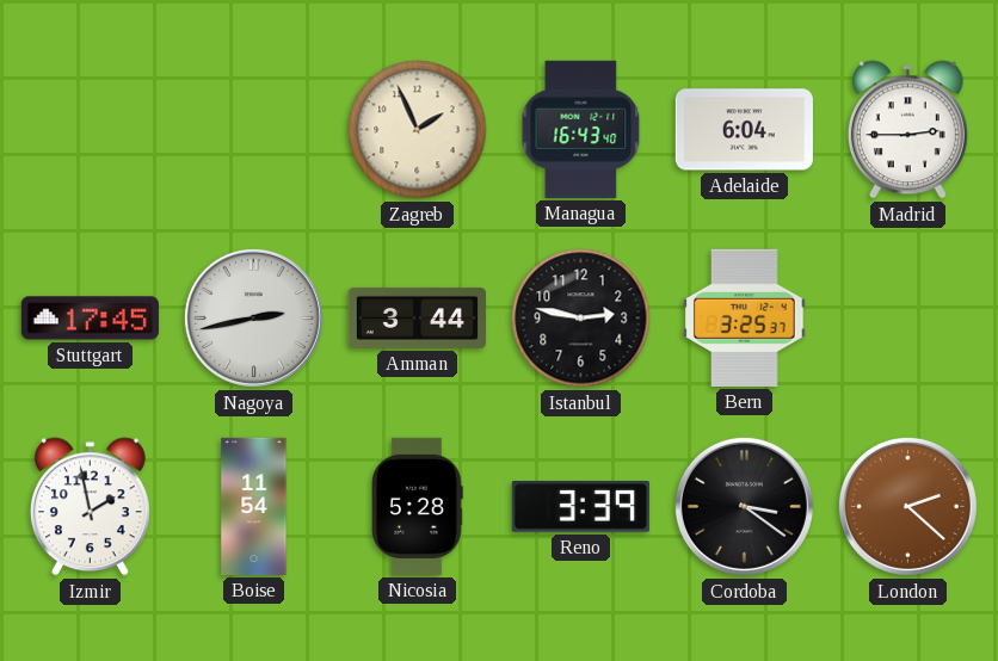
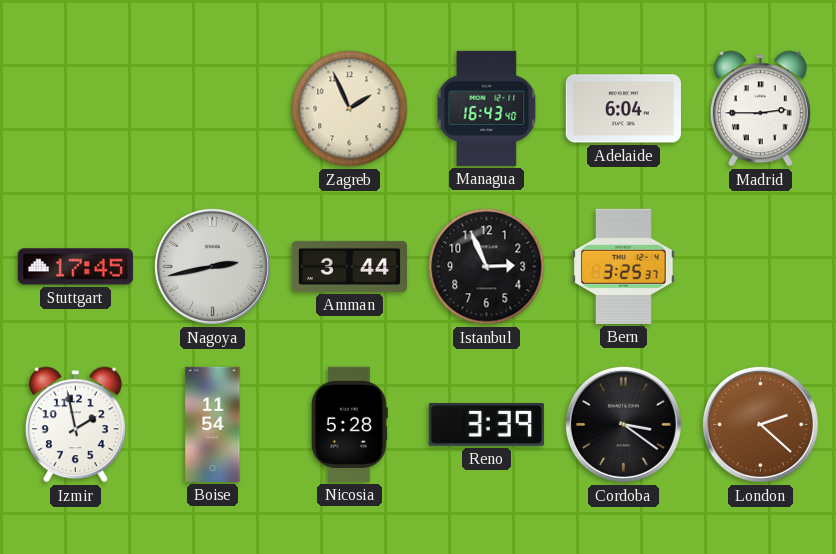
Istanbul: 2:47 -> 2:56 (487, 267)
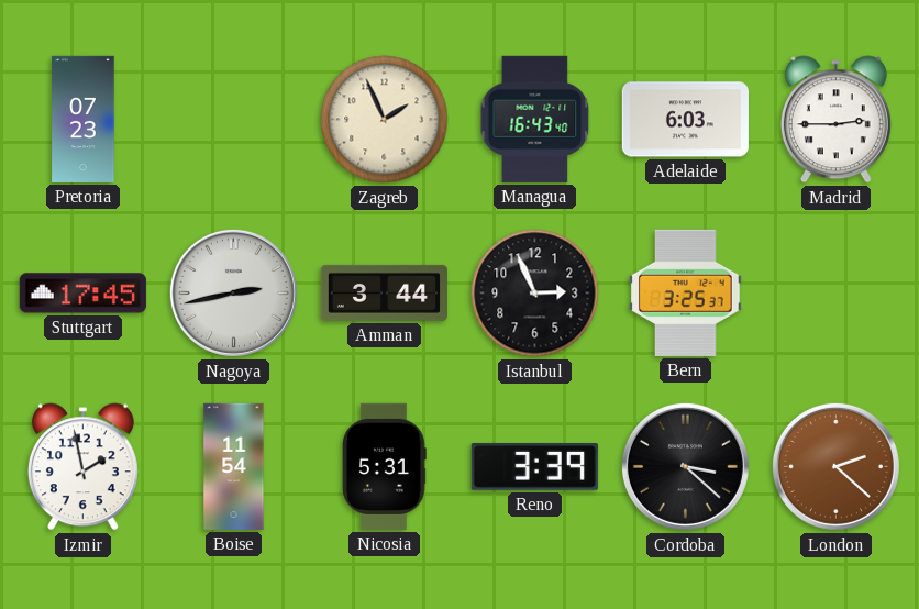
Pretoria: none -> 07:23 (84, 119)
Adelaide: 6:04 -> 6:03 (685, 120)
Nicosia: 5:28 -> 5:31 (385, 466)
Cordoba: 3:21 -> 3:22 (685, 466)
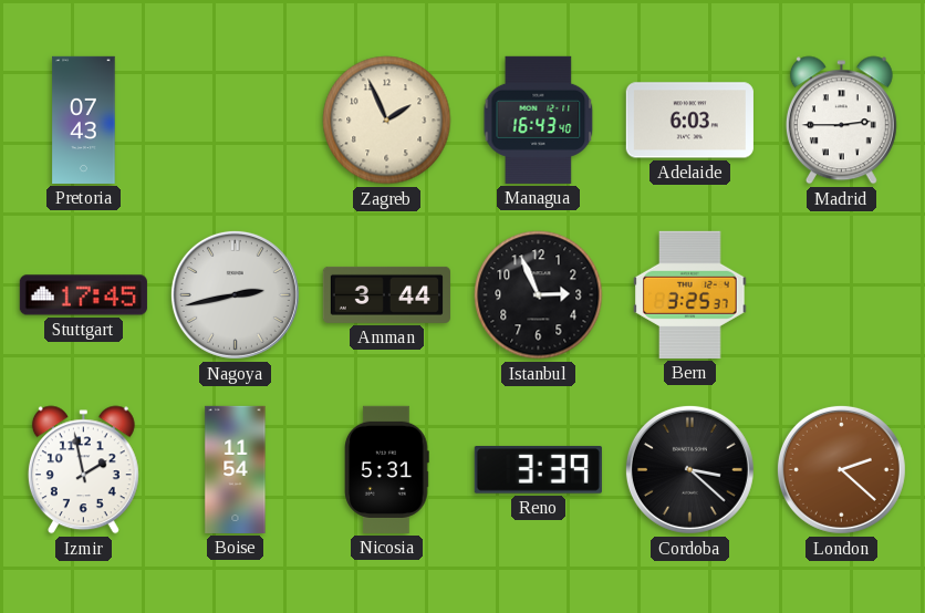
Pretoria: 07:23 -> 07:43 (84, 120)
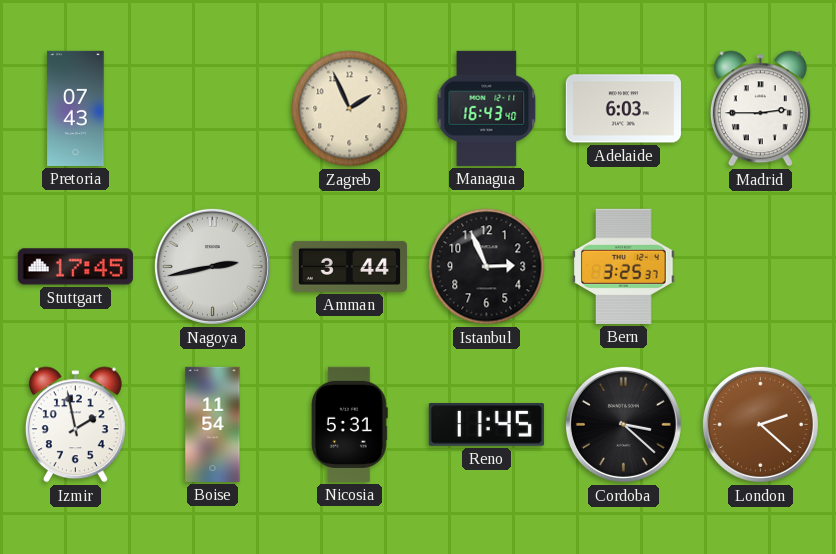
Reno: 3:39 -> 11:45 (486, 425)
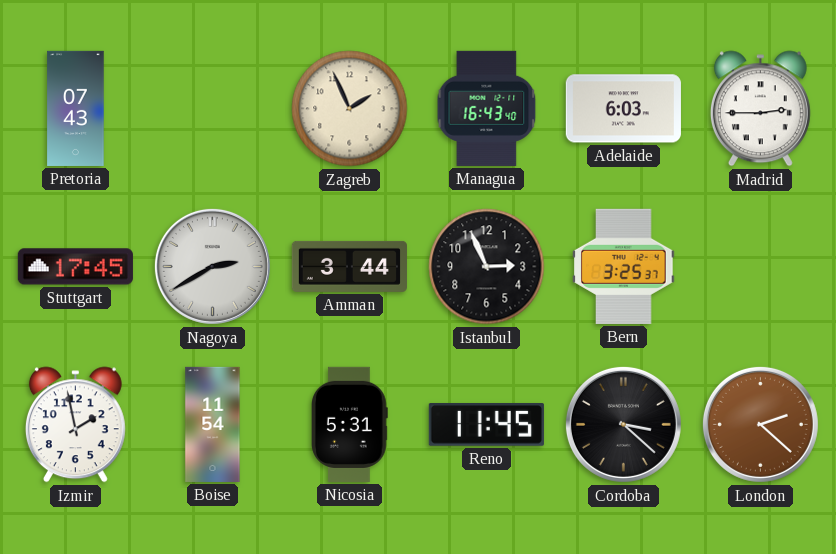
Nagoya: 2:43 -> 2:40 (212, 266)
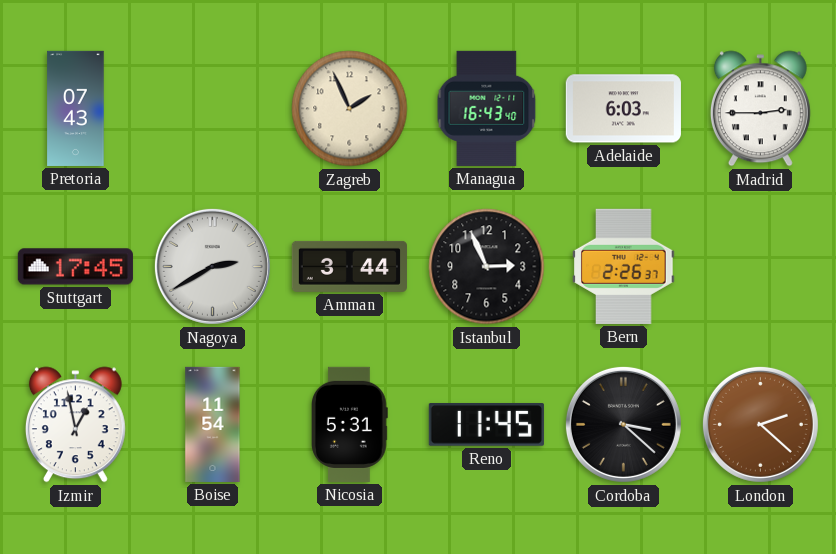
Bern: 3:25 -> 2:26 (624, 266)
Izmir: 1:58 -> 12:58 (75, 425)
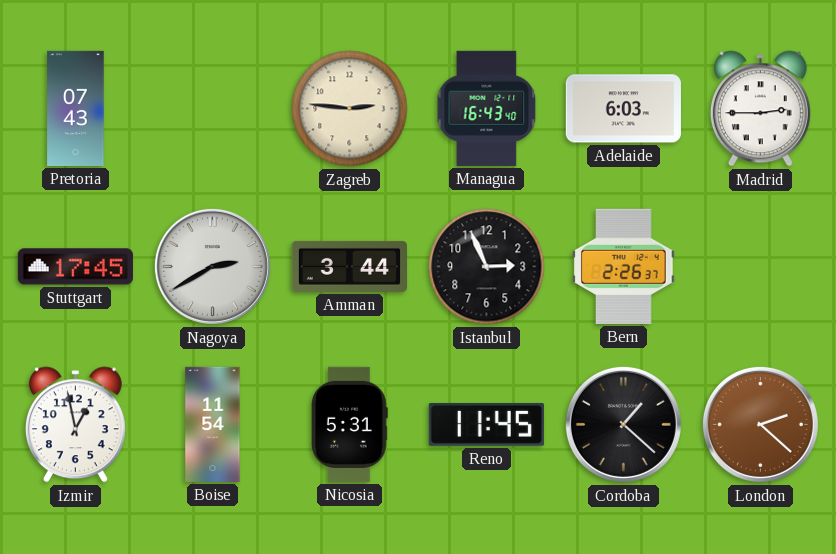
Zagreb: 1:56 -> 2:46 (350, 109)
Cordoba: 3:22 -> 1:22 (623, 424)
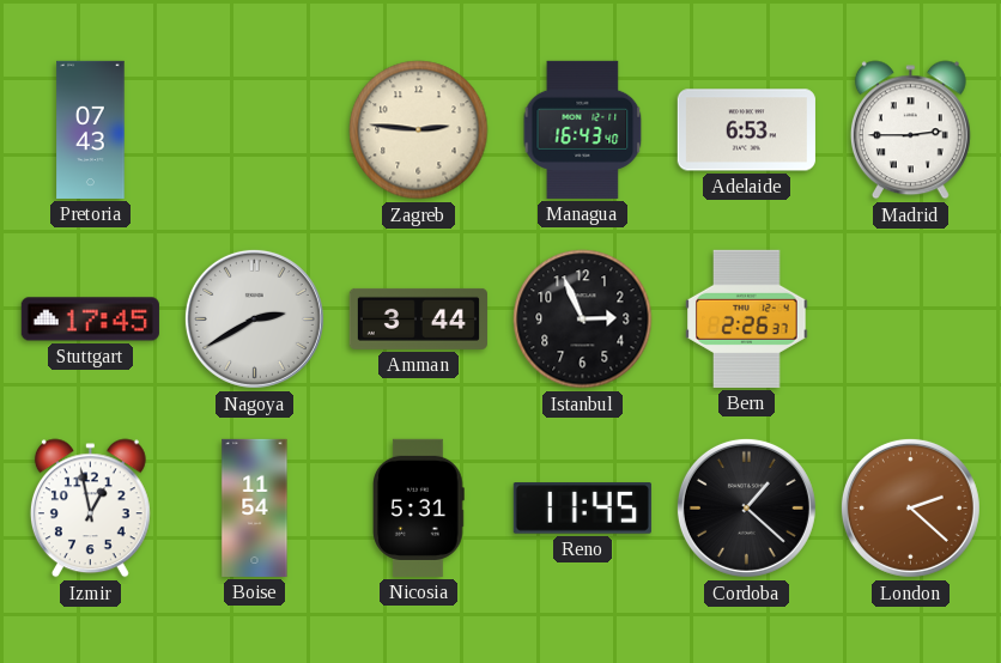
Adelaide: 6:03 -> 6:53 (746, 130)
